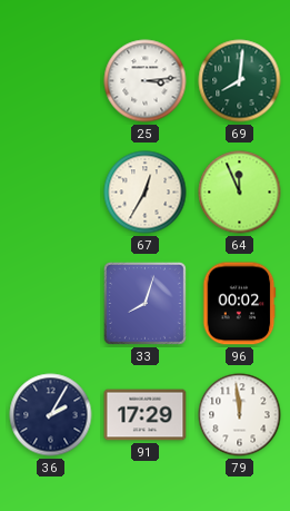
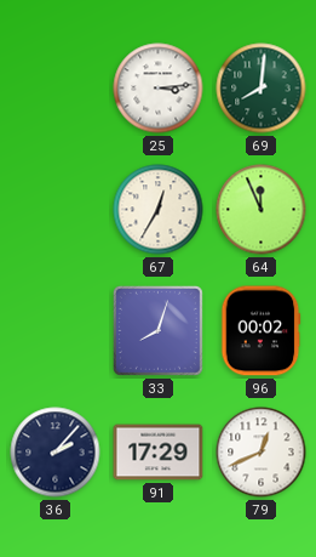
36: 2:05 -> 2:07 (56, 453)
79: 11:59 -> 12:41 (262, 453)
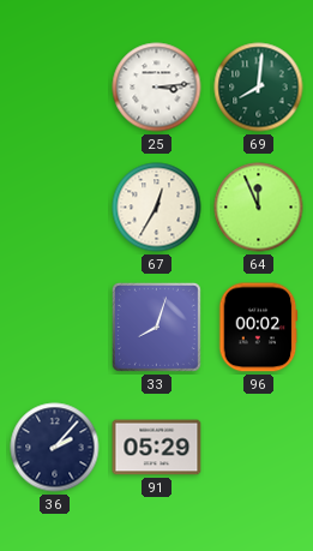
91: 17:29 -> 05:29 (157, 448)
79: 12:41 -> none (262, 453)
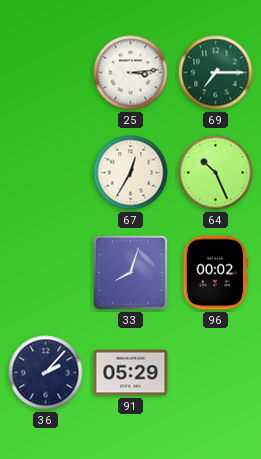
69: 8:01 -> 7:15 (216, 73)
64: 11:56 -> 10:26 (216, 173)
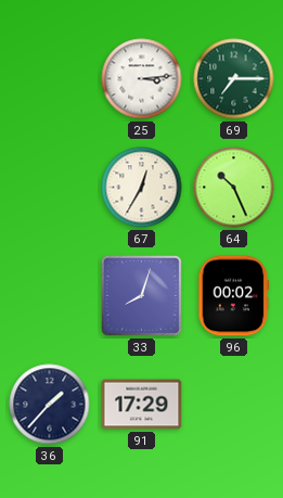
36: 2:07 -> 1:37 (50, 405)
91: 05:29 -> 17:29 (142, 405)
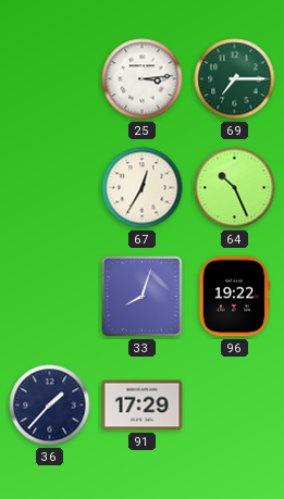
96: 00:02 -> 19:22 (235, 297)
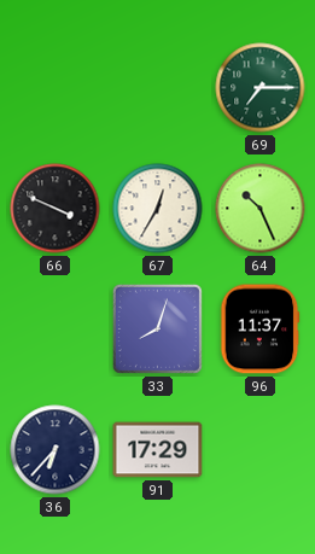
25: 3:14 -> none (143, 79)
66: none -> 3:49 (56, 209)
96: 19:22 -> 11:37 (261, 330)
36: 1:37 -> 6:37 (56, 450)
